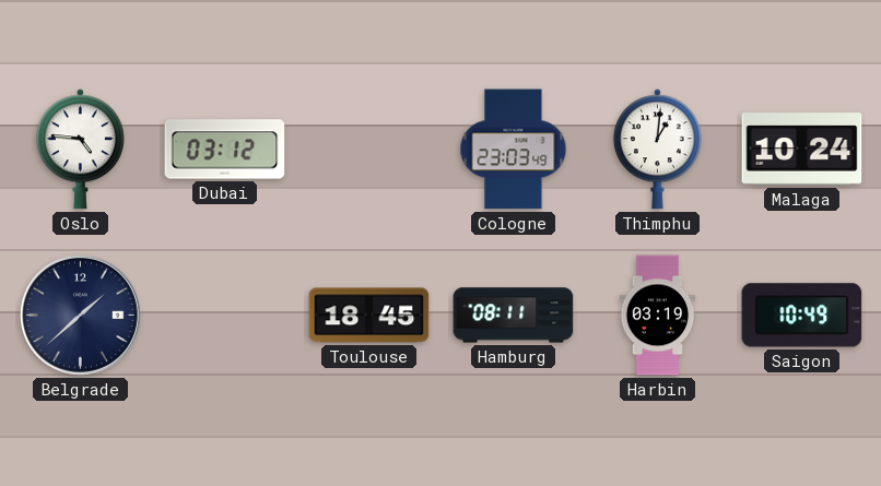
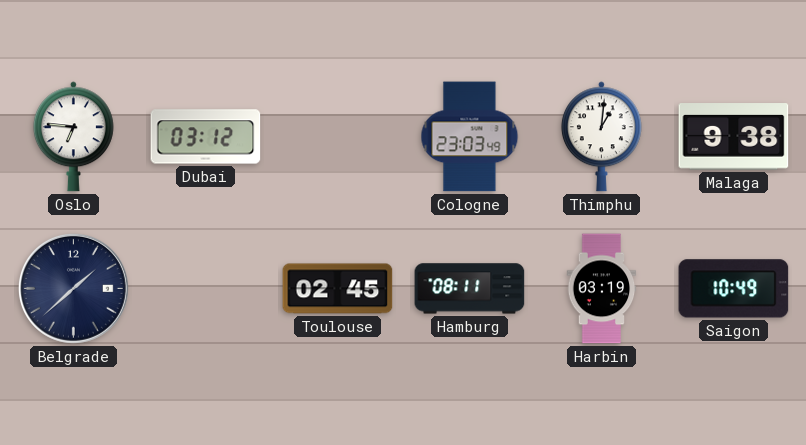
Oslo: 4:46 -> 6:46 (73, 137)
Malaga: 10:24 -> 9:38 (734, 137)
Toulouse: 18:45 -> 02:45 (338, 289)
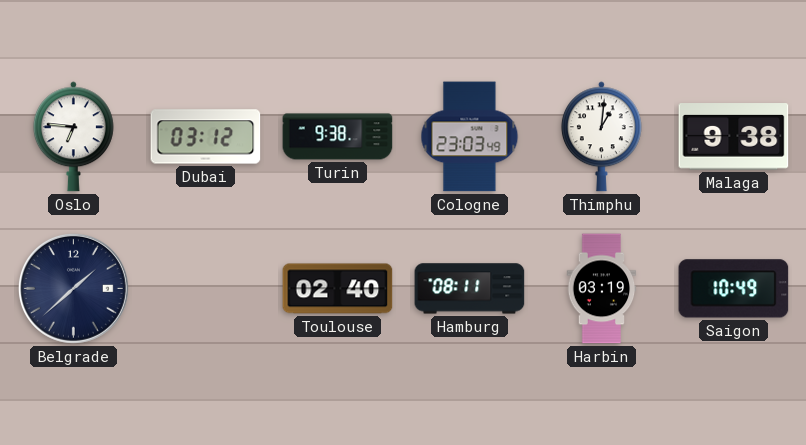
Turin: none -> 9:38 (338, 137)
Toulouse: 02:45 -> 02:40 (338, 289)
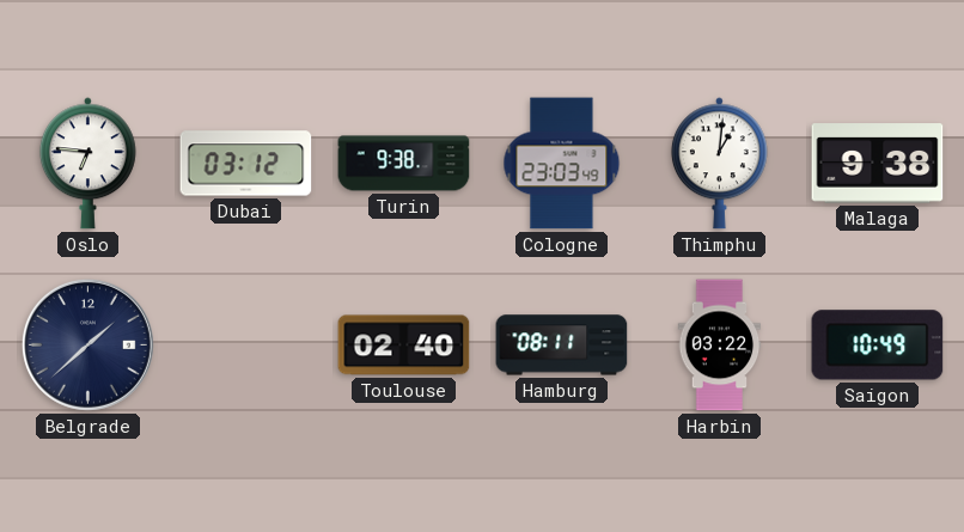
Harbin: 03:19 -> 03:22 (720, 346)
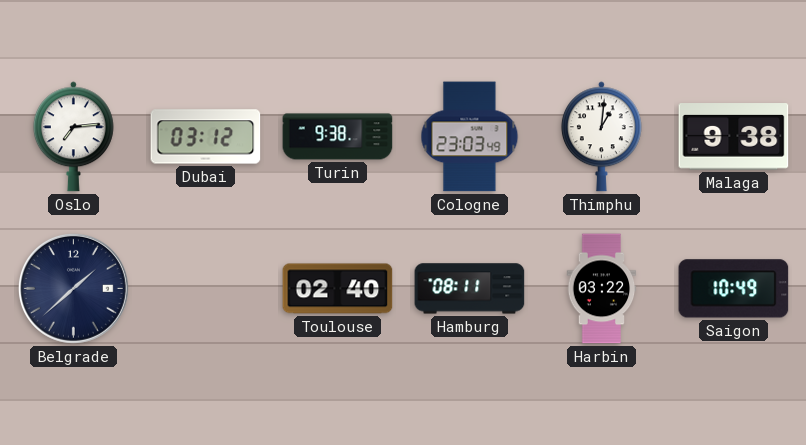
Oslo: 6:46 -> 7:14 (73, 137)
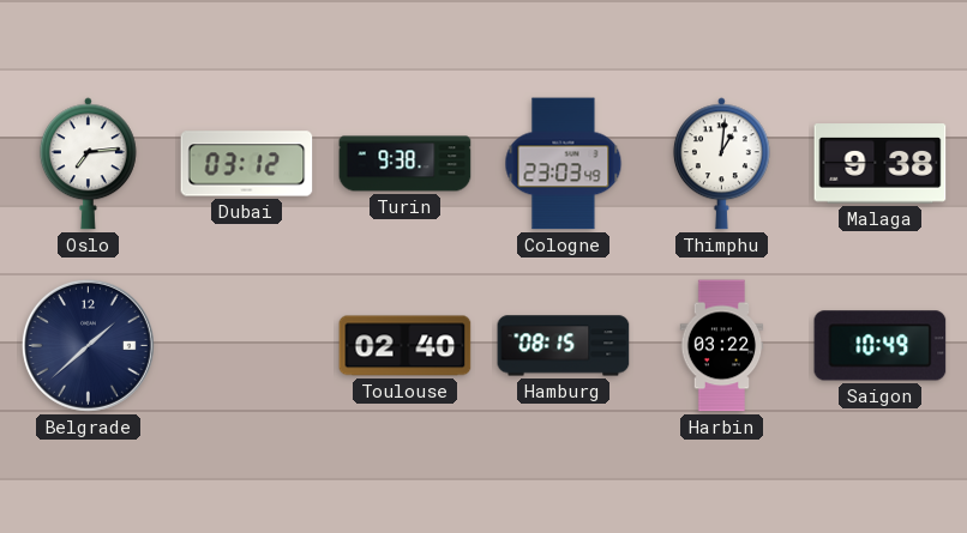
Hamburg: 08:11 -> 08:15 (564, 346)
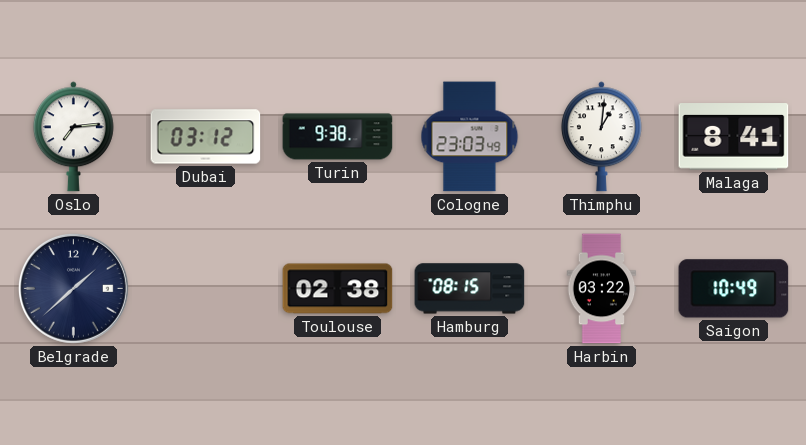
Malaga: 9:38 -> 8:41 (734, 137)
Toulouse: 02:40 -> 02:38 (338, 289)
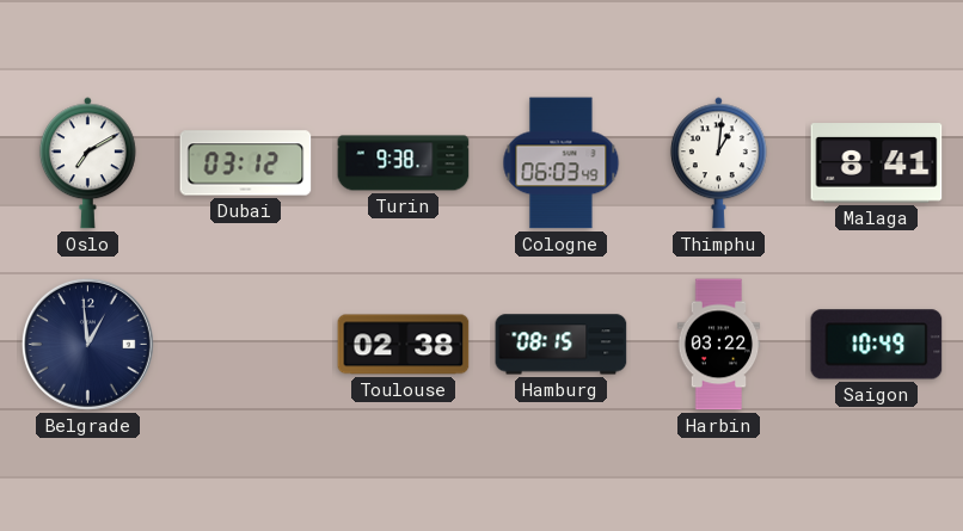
Oslo: 7:14 -> 7:10 (87, 163)
Cologne: 23:03 -> 06:03 (562, 163)
Belgrade: 1:38 -> 12:59 (87, 344)
